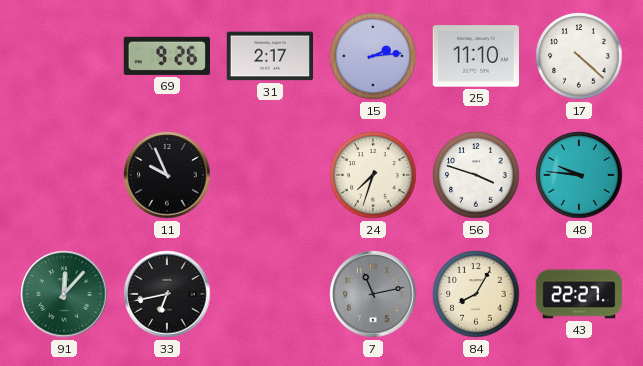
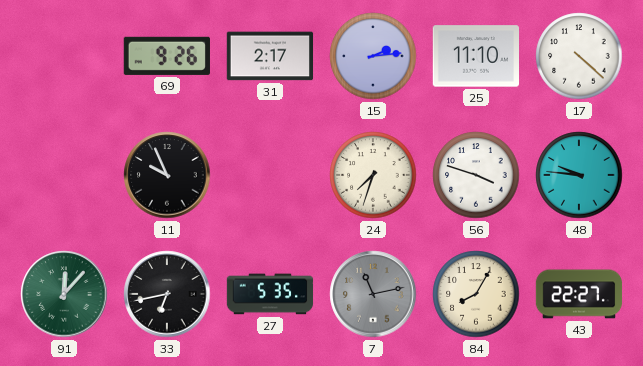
27: none -> 5:35 (270, 294)
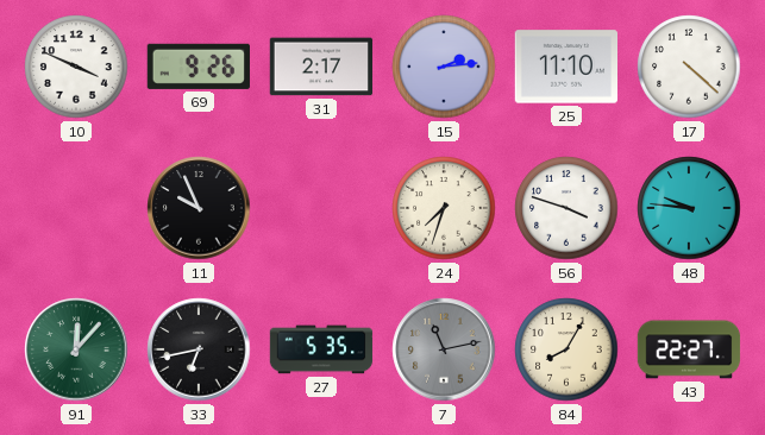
10: none -> 3:49 (76, 67)
